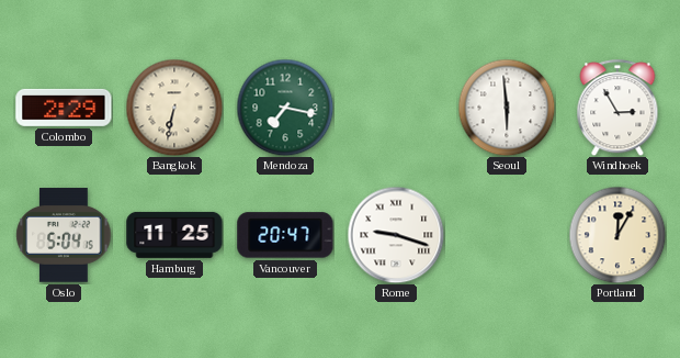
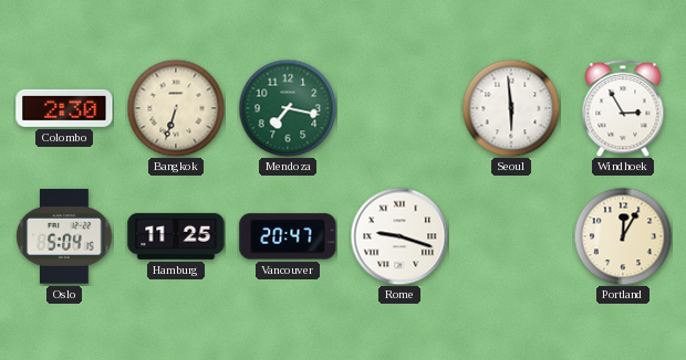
Colombo: 2:29 -> 2:30 (64, 108)
Bangkok: 6:32 -> 6:33 (176, 108)
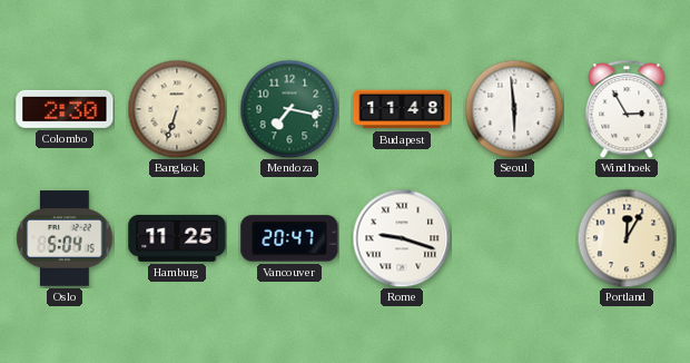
Budapest: none -> 11:48 (402, 109)
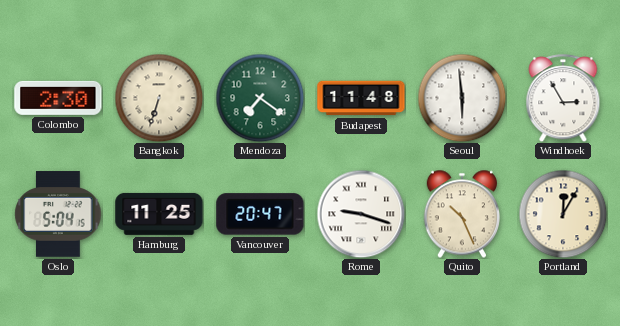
Mendoza: 7:17 -> 7:21 (260, 98)
Quito: none -> 10:26 (461, 214)
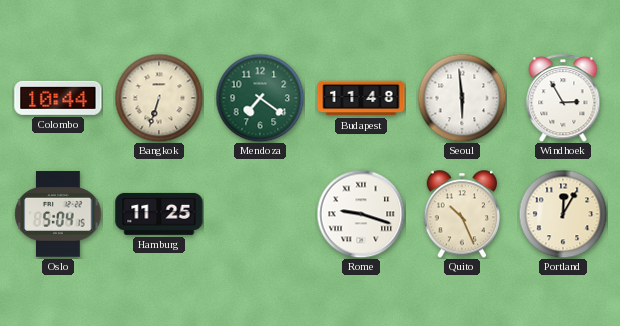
Colombo: 2:30 -> 10:44 (58, 98)
Vancouver: 20:47 -> none (260, 214)
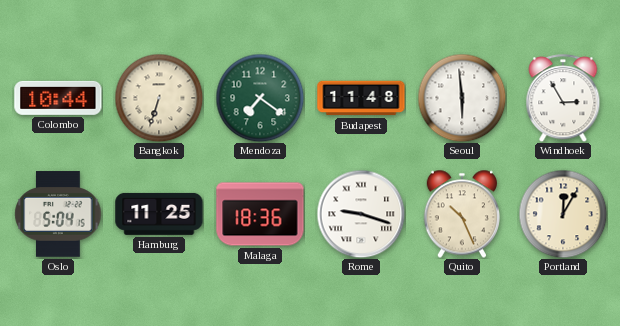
Malaga: none -> 18:36 (260, 214)
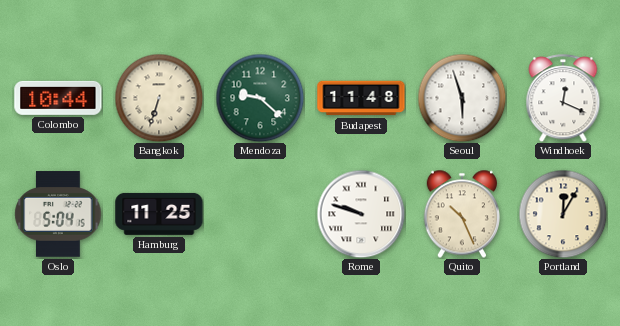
Mendoza: 7:21 -> 9:22 (260, 98)
Seoul: 5:59 -> 5:57 (462, 98)
Windhoek: 2:55 -> 12:19 (563, 98)
Malaga: 18:36 -> none (260, 214)
Rome: 9:18 -> 9:48 (361, 214)
